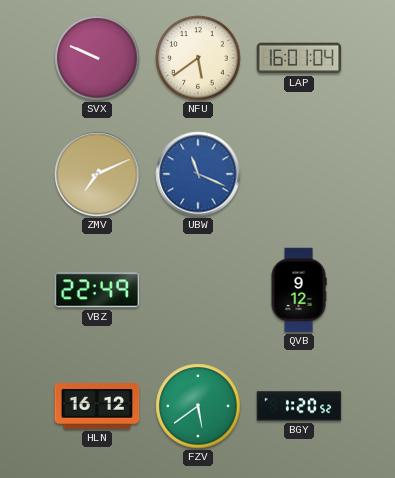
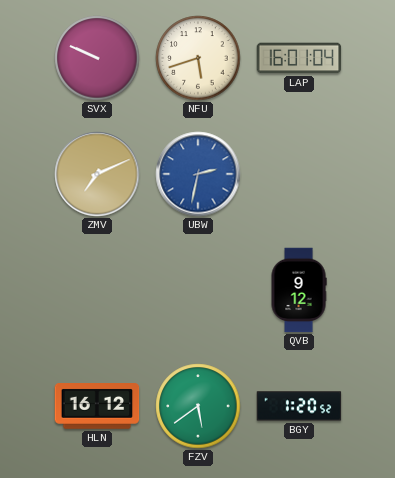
NFU: 5:39 -> 5:42 (198, 58)
UBW: 11:19 -> 2:32 (198, 174)
VBZ: 22:49 -> none (97, 290)
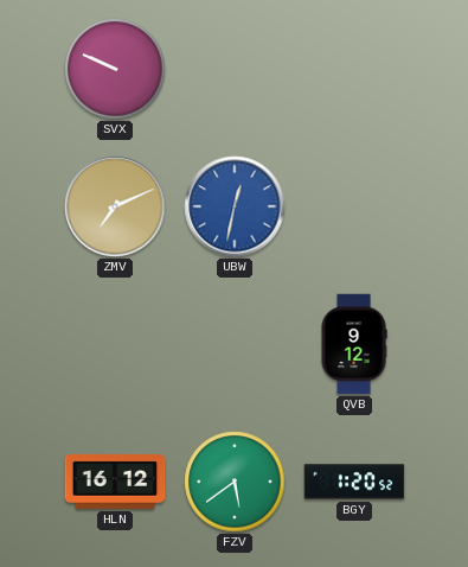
NFU: 5:42 -> none (198, 58)
LAP: 16:01 -> none (299, 58)
UBW: 2:32 -> 12:32 (235, 206)
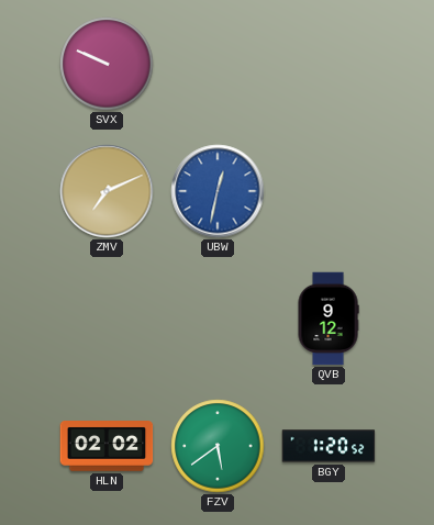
HLN: 16:12 -> 02:02 (107, 447)
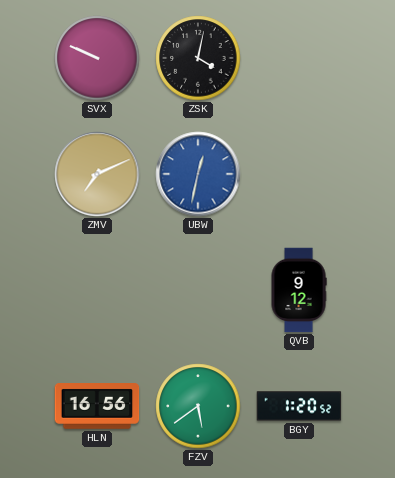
ZSK: none -> 4:02 (198, 58)
HLN: 02:02 -> 16:56 (97, 407)
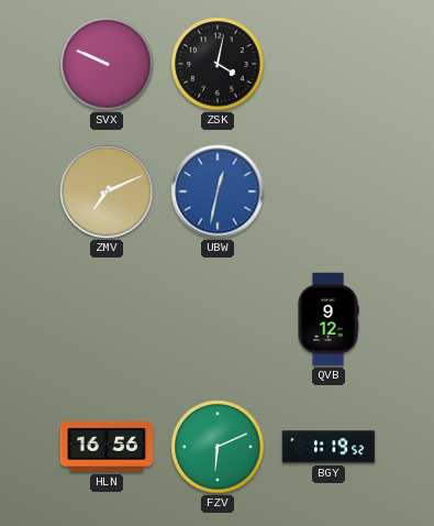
FZV: 5:39 -> 6:11 (218, 447)
BGY: 1:20 -> 1:19 (329, 447)
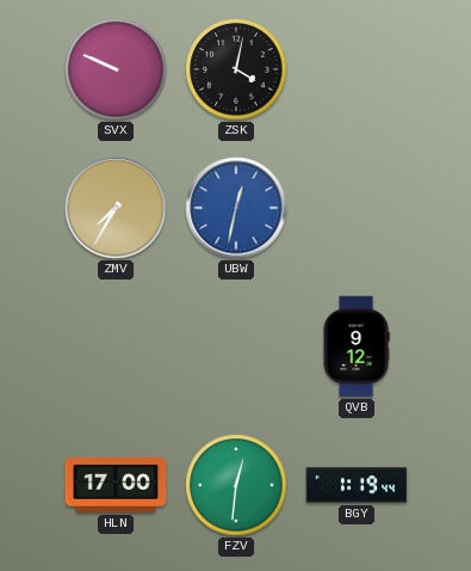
ZMV: 7:11 -> 7:35 (116, 208)
HLN: 16:56 -> 17:00 (116, 486)
FZV: 6:11 -> 12:31 (236, 485)
BGY: 1:19:52 -> 1:19:44 (357, 485)
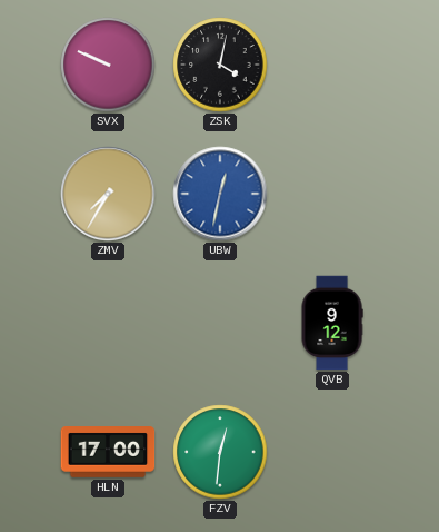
BGY: 1:19 -> none (357, 485)
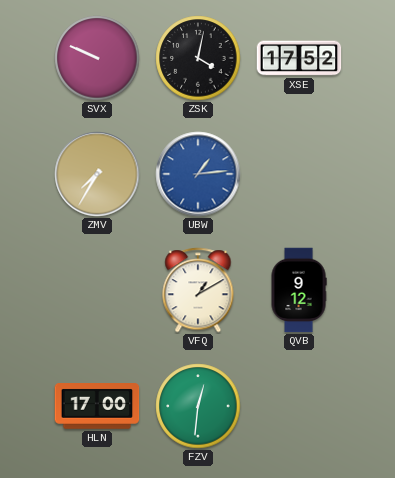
XSE: none -> 17:52 (299, 58)
UBW: 12:32 -> 1:14 (198, 174)
VFQ: none -> 1:10 (198, 290)
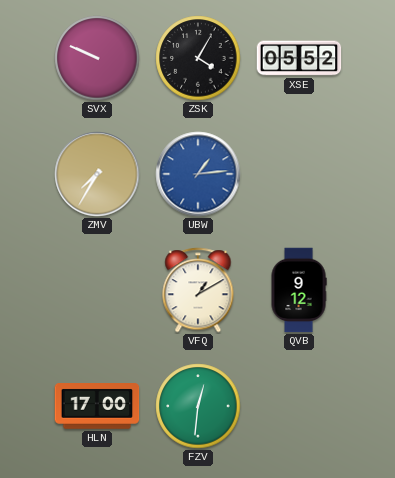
ZSK: 4:02 -> 4:05 (198, 58)
XSE: 17:52 -> 05:52 (299, 58)
